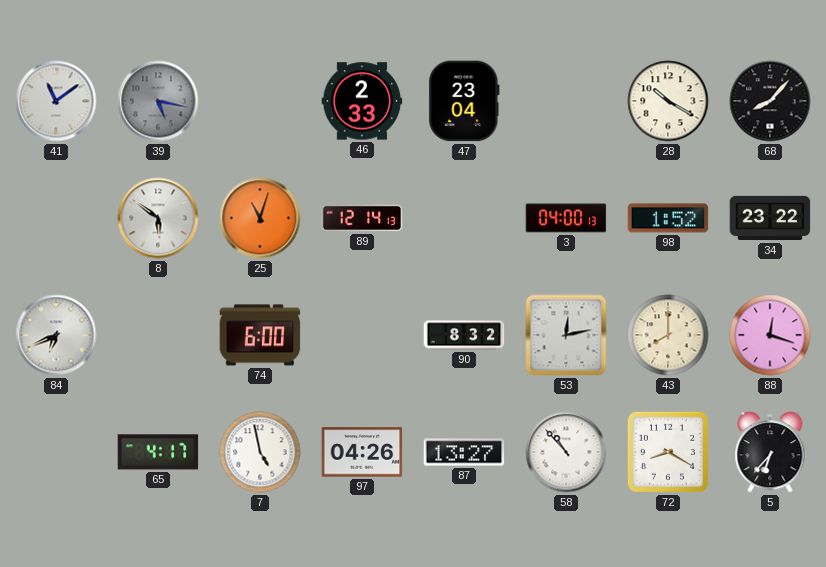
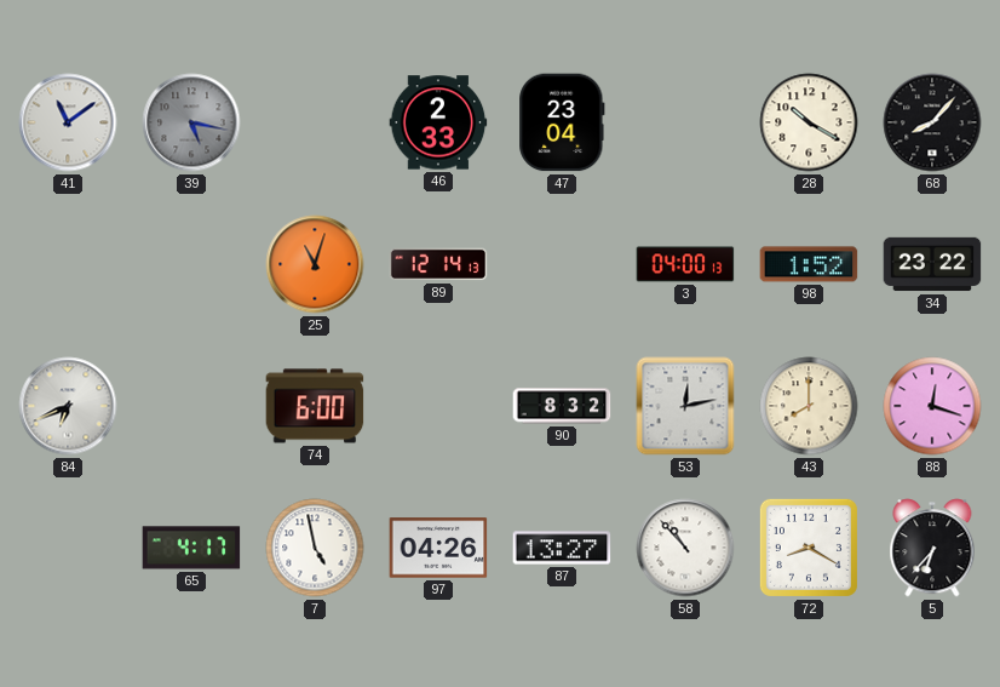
8: 5:51 -> none (158, 218)
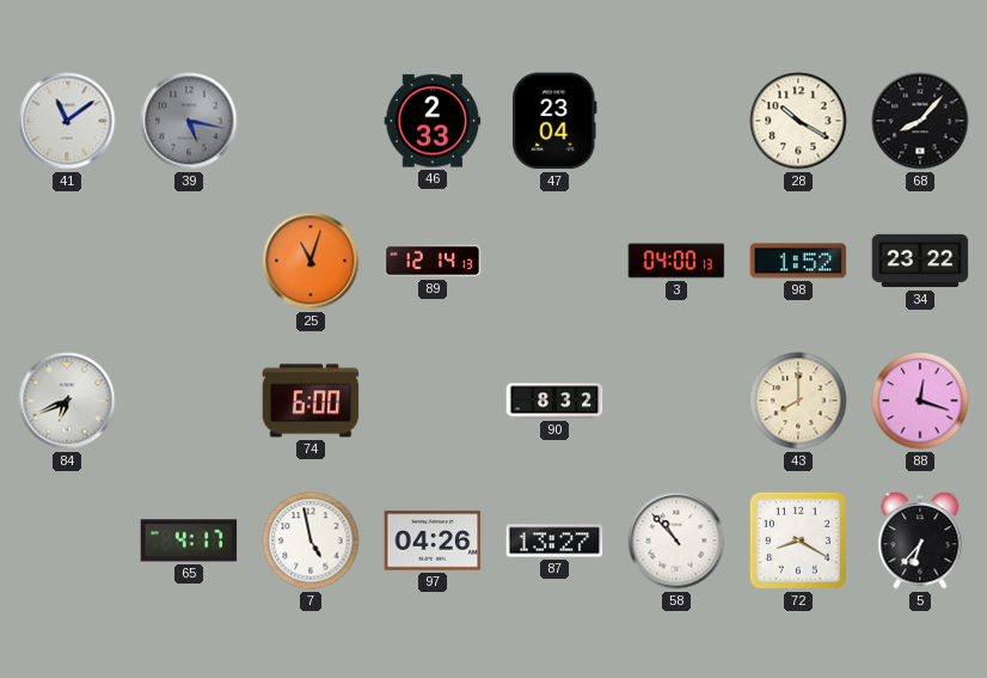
53: 12:13 -> none (685, 406)
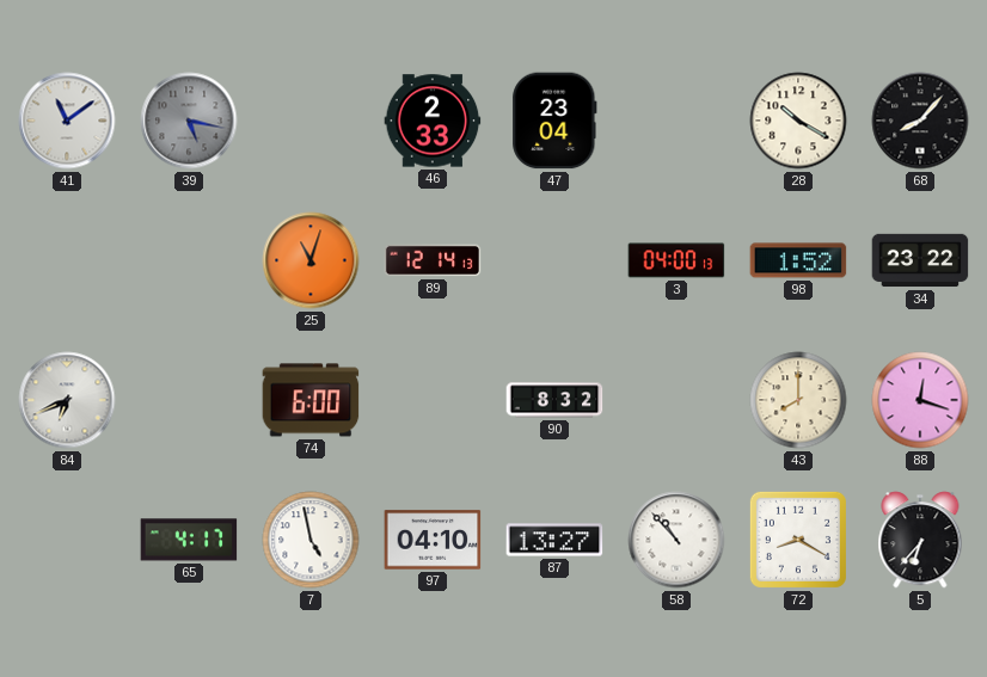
97: 04:26 -> 04:10 (433, 540)
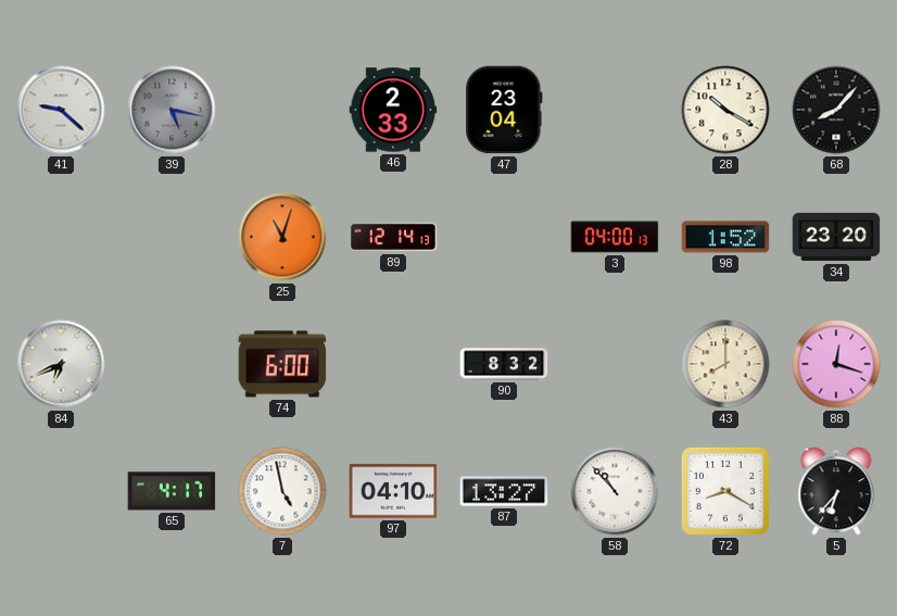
41: 11:09 -> 9:22 (61, 110)
34: 23:22 -> 23:20 (836, 237)
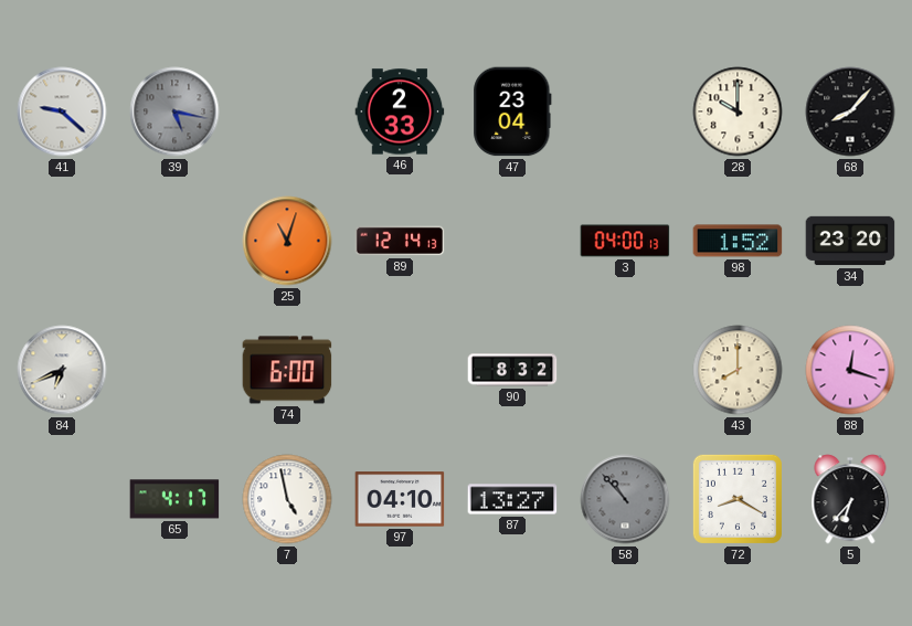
28: 10:20 -> 10:00 (738, 112)
58 dial: white -> grey (625, 499)
